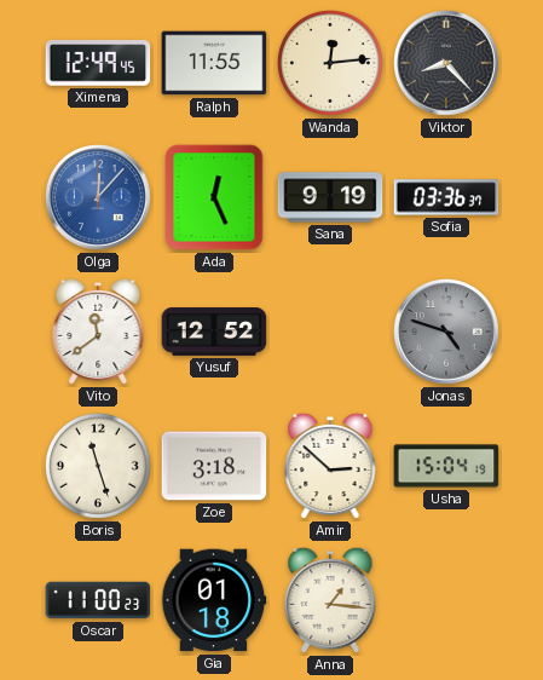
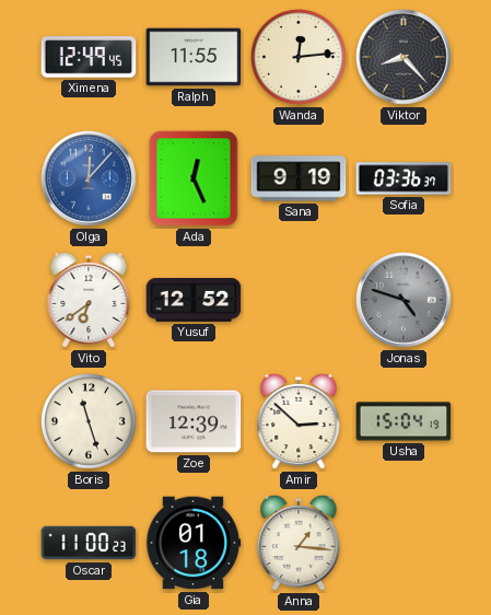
Vito: 11:39 -> 6:39 (89, 300)
Zoe: 3:18 -> 12:39 (194, 421)
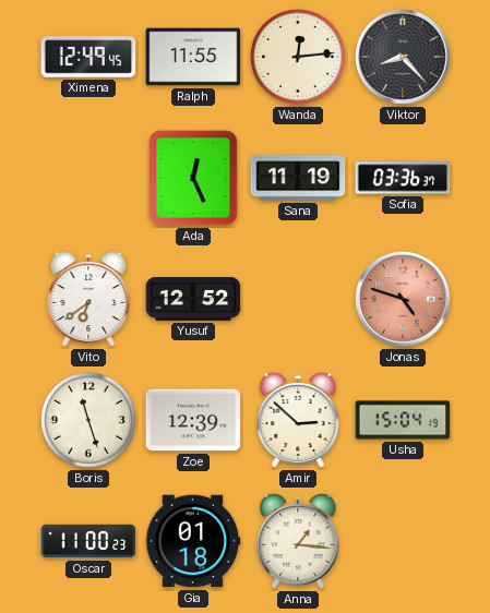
Olga: 12:07 -> none (90, 179)
Sana: 9:19 -> 11:19 (298, 178)
Jonas dial: grey -> salmon (404, 300)
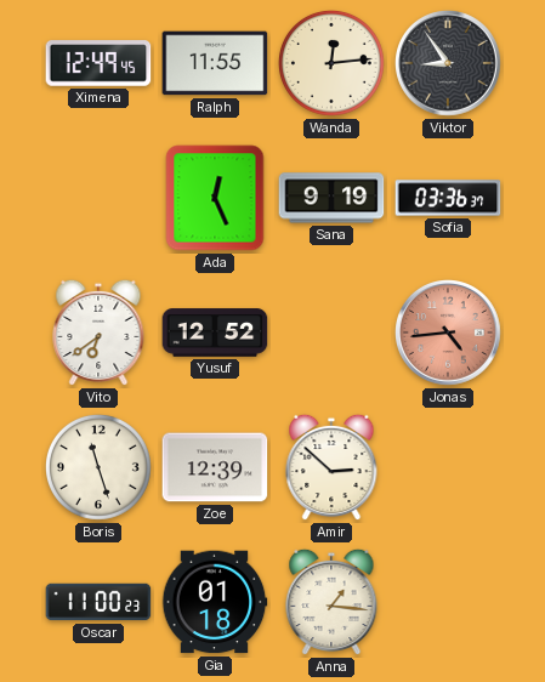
Viktor: 8:23 -> 8:54 (449, 64)
Sana: 11:19 -> 9:19 (331, 198)
Jonas: 4:48 -> 4:44 (449, 334)
Usha: 15:04 -> none (403, 420)
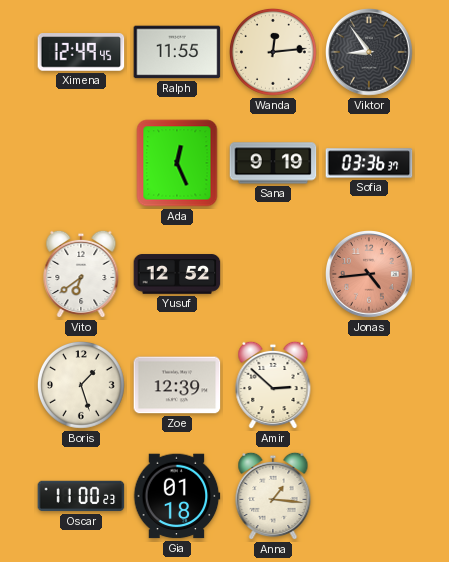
Boris: 11:27 -> 1:27 (82, 386)
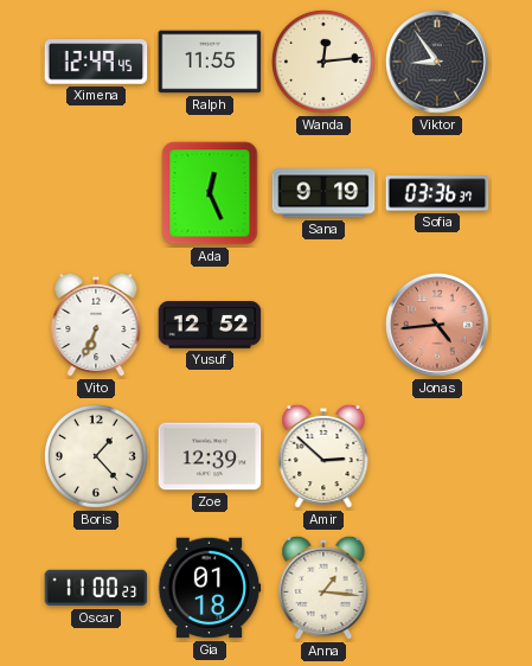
Vito: 6:39 -> 6:34 (96, 325)
Boris: 1:27 -> 1:23 (97, 457)
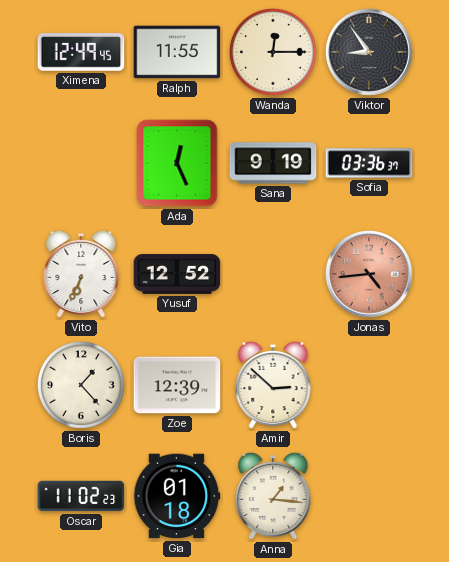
Wanda: 12:14 -> 12:15 (274, 53)
Oscar: 11:00 -> 11:02 (81, 496)
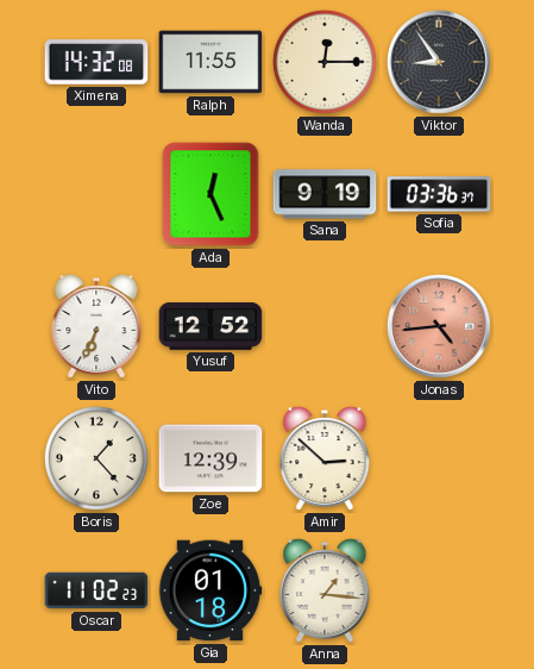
Ximena: 12:49 -> 14:32 (96, 62)
